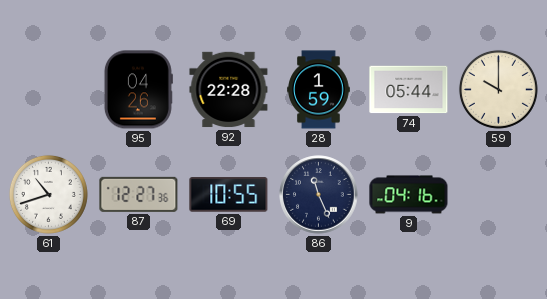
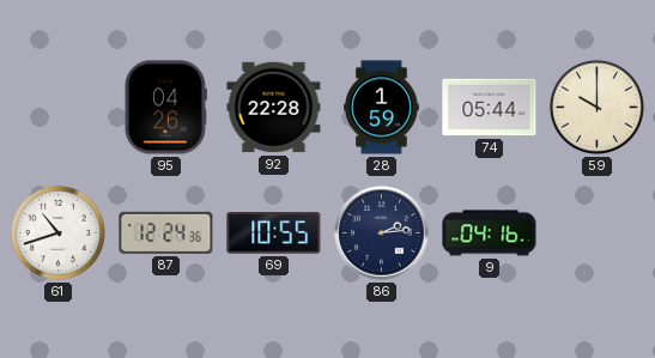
87: 12:27 -> 12:24 (166, 232)
86: 11:26 -> 2:14 (382, 233)
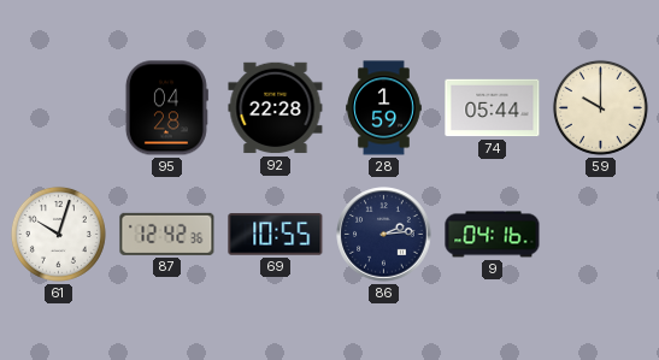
95: 04:26 -> 04:28 (166, 108)
61: 10:42 -> 10:03 (58, 234)
87: 12:24 -> 12:42 (167, 234)
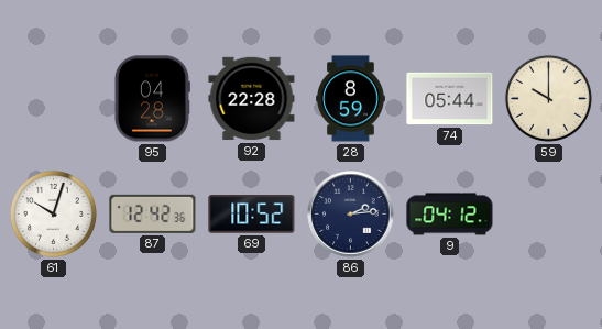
28: 1:59 -> 8:59 (351, 99)
69: 10:55 -> 10:52 (252, 215)
9: 04:16 -> 04:12 (450, 215)
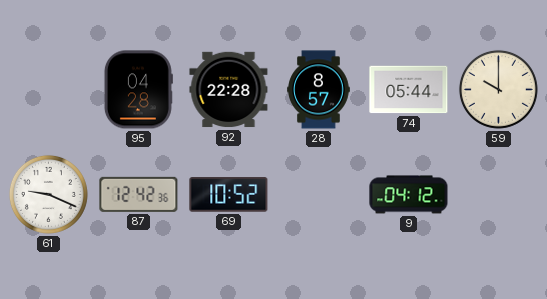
28: 8:59 -> 8:57 (319, 90)
61: 10:03 -> 9:19 (48, 194)
86: 2:14 -> none (351, 215)
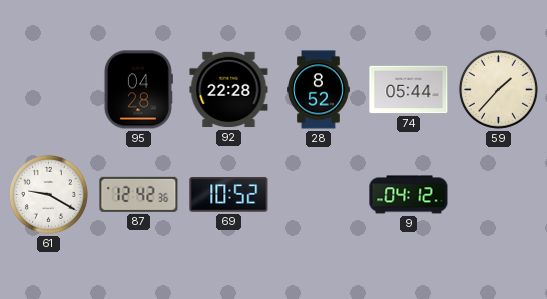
28: 8:57 -> 8:52 (319, 90)
59: 10:00 -> 1:37 (498, 89)
61: 9:19 -> 9:20 (48, 194)
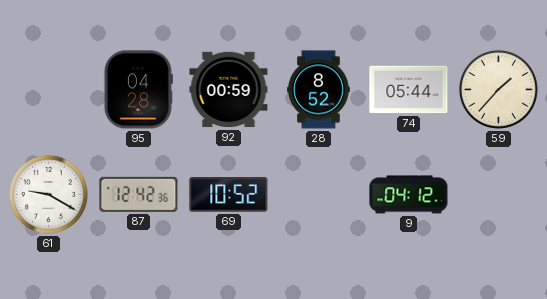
92: 22:28 -> 00:59 (229, 90)
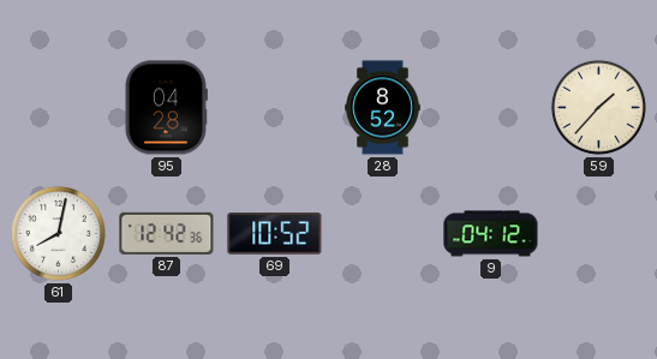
92: 00:59 -> none (229, 90)
74: 05:44 -> none (409, 90)
61: 9:20 -> 8:02 (58, 233)
